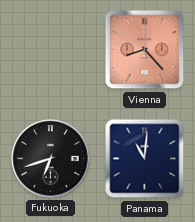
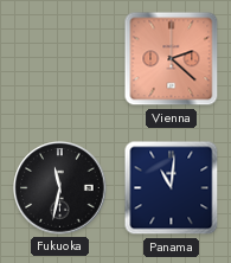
Vienna: 8:23 -> 2:22 (172, 59)
Fukuoka: 6:42 -> 11:32 (60, 188)
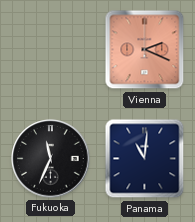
Vienna: 2:22 -> 2:19 (145, 50)
Fukuoka: 11:32 -> 11:34 (51, 159)
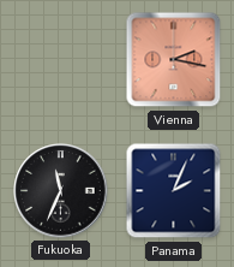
Vienna: 2:19 -> 2:17 (174, 60)
Panama: 11:01 -> 2:04 (174, 191)
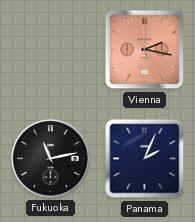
Fukuoka: 11:34 -> 11:13 (51, 159)
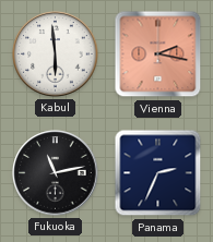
Kabul: none -> 5:59 (56, 55)
Panama: 2:04 -> 2:34 (158, 173)
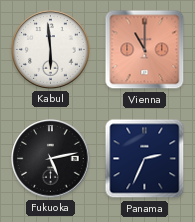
Vienna: 2:17 -> 11:00 (145, 50)
Fukuoka: 11:13 -> 5:13 (51, 159)
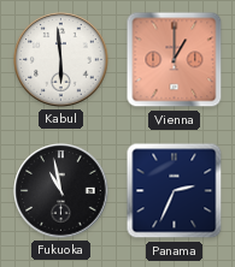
Vienna: 11:00 -> 1:00 (175, 60)
Fukuoka: 5:13 -> 10:58 (61, 191)
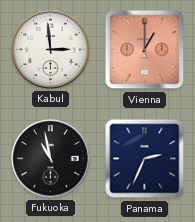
Kabul: 5:59 -> 2:59 (51, 50)
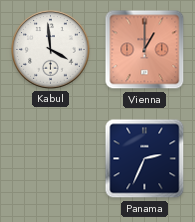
Kabul: 2:59 -> 3:59 (51, 50)
Fukuoka: 10:58 -> none (51, 159)
